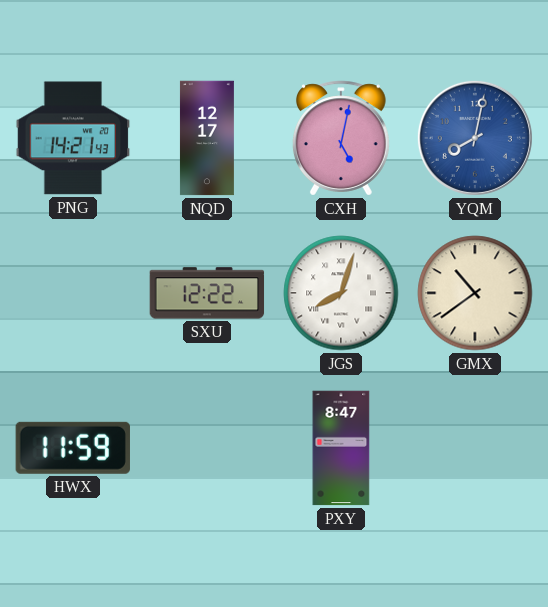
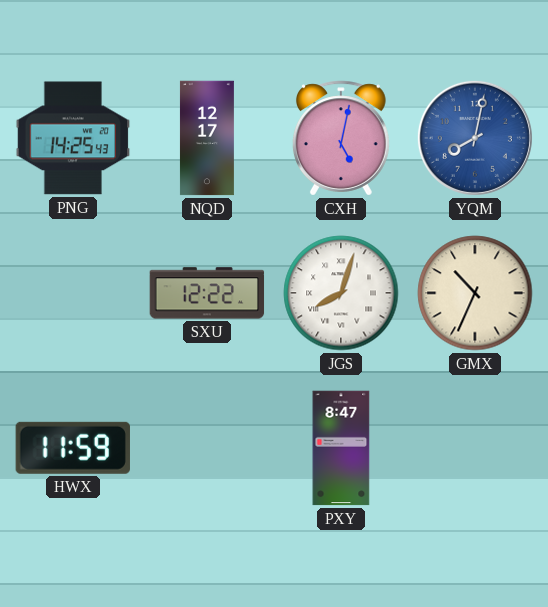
PNG: 14:21 -> 14:25 (73, 138)
GMX: 10:39 -> 10:34 (475, 293)
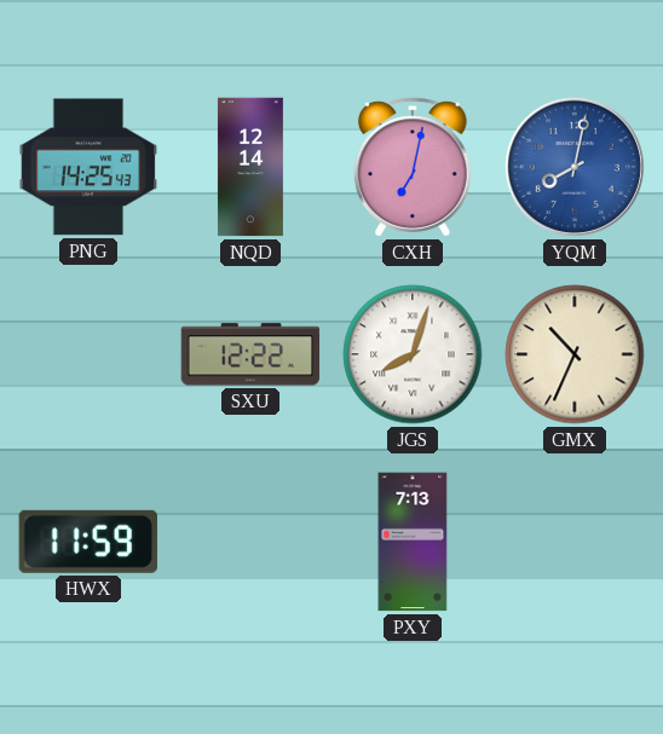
NQD: 12:17 -> 12:14 (250, 167)
CXH: 5:02 -> 7:02 (413, 167)
PXY: 8:47 -> 7:13 (413, 542)
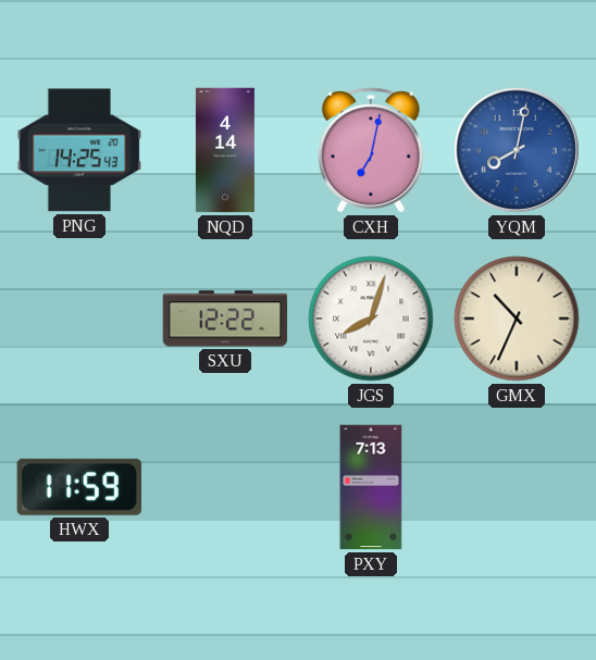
NQD: 12:14 -> 4:14 (225, 150)
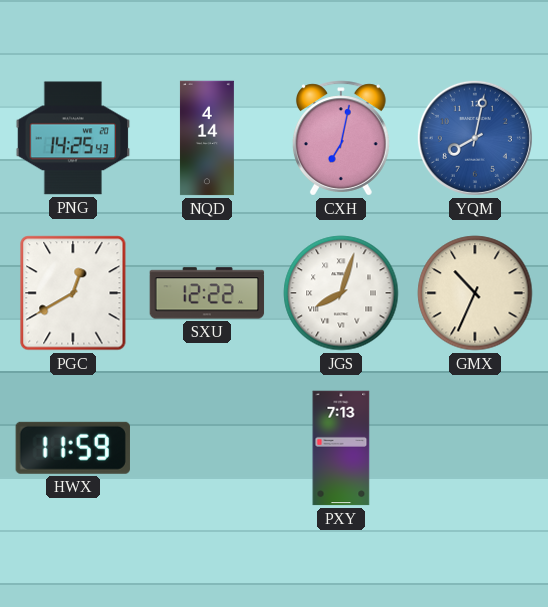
PGC: none -> 12:40 (73, 293)
